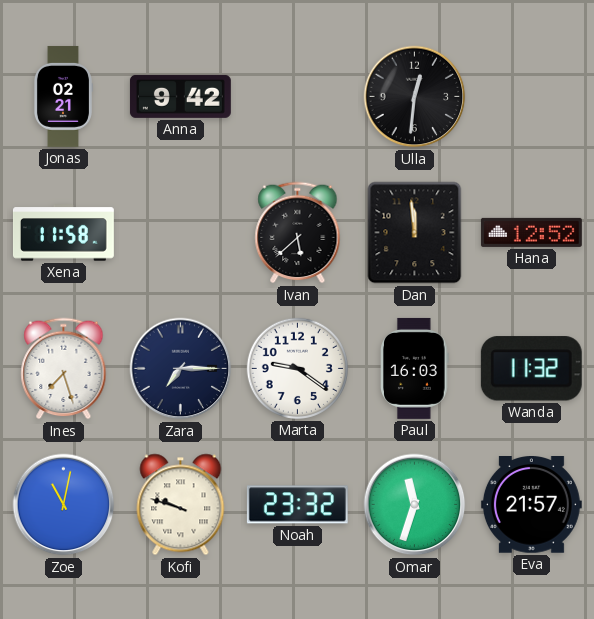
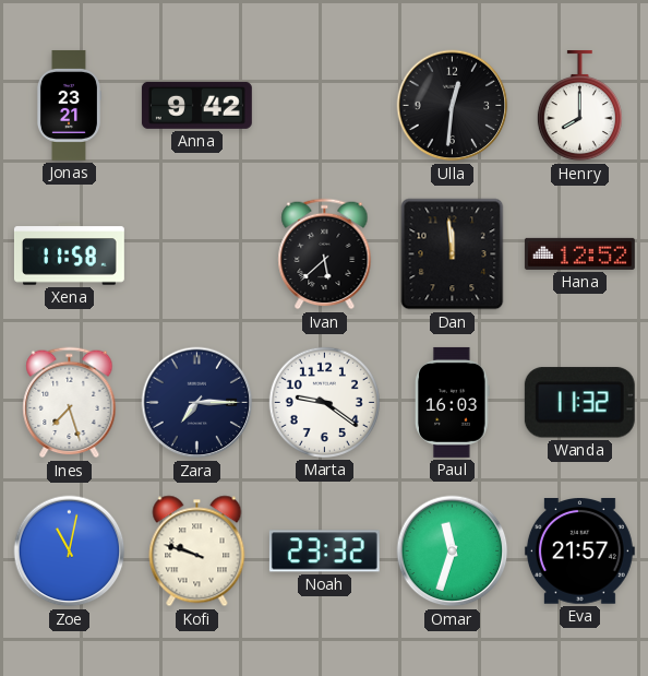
Jonas: 02:21 -> 23:21 (69, 105)
Henry: none -> 8:00 (579, 106)
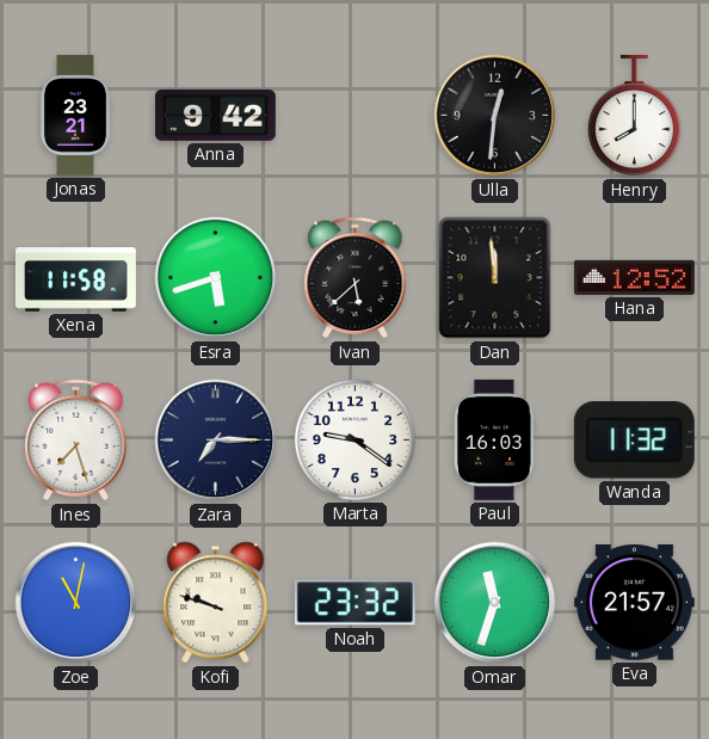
Esra: none -> 5:42 (216, 278)
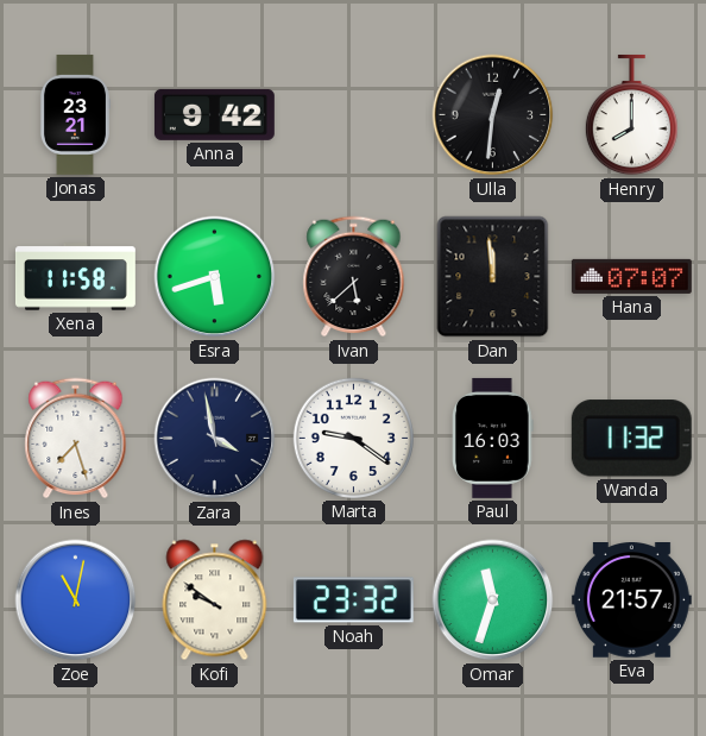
Hana: 12:52 -> 07:07 (631, 276)
Zara: 7:15 -> 3:58 (215, 439)
Kofi: 9:48 -> 9:51 (215, 600)
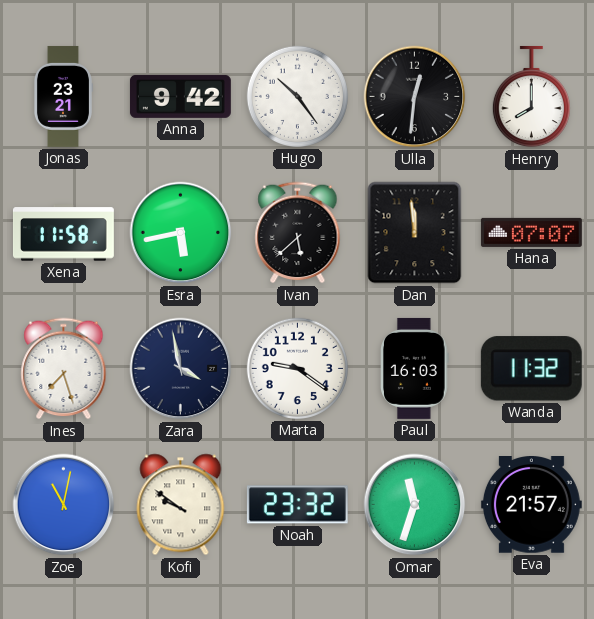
Hugo: none -> 10:24 (297, 96)
Esra: 5:42 -> 5:43 (181, 233)
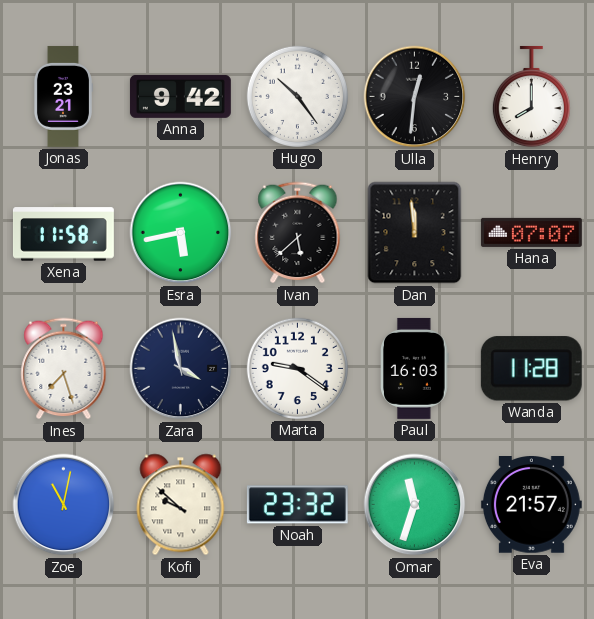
Wanda: 11:32 -> 11:28 (531, 369)
Kofi: 9:51 -> 9:52 (181, 505)
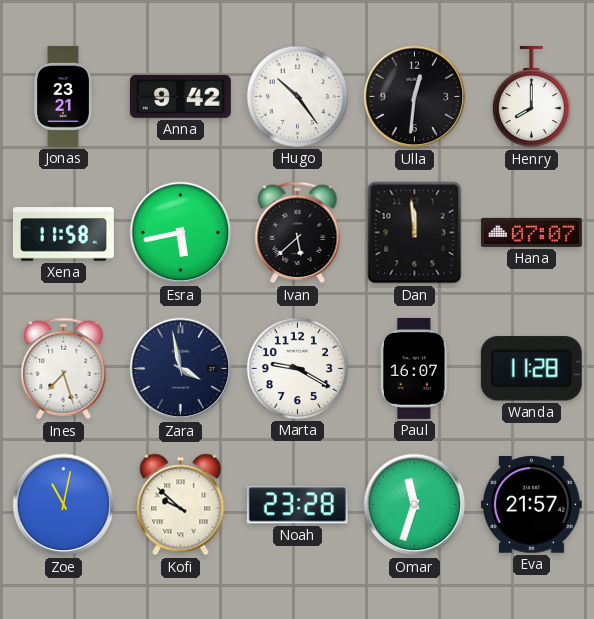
Marta: 9:21 -> 9:20 (297, 368)
Paul: 16:03 -> 16:07 (415, 368)
Noah: 23:32 -> 23:28 (297, 505)
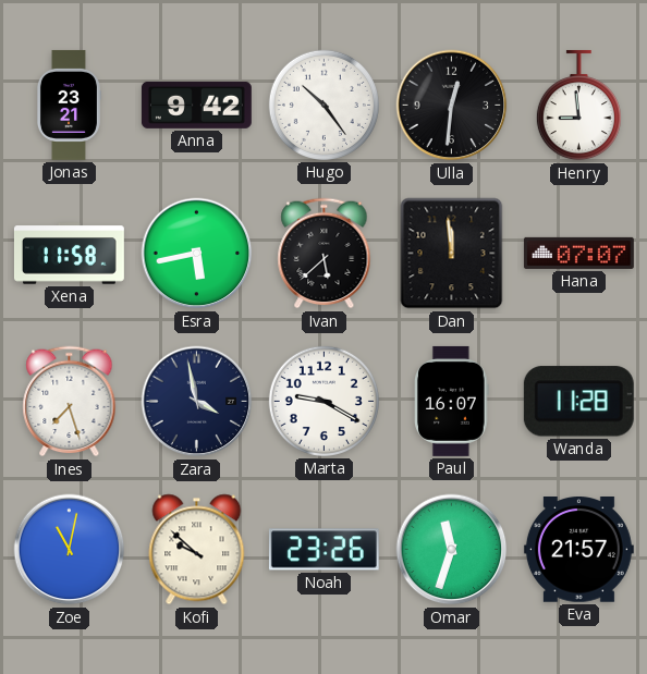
Henry: 8:00 -> 8:59 (578, 106)
Noah: 23:28 -> 23:26 (323, 550)
